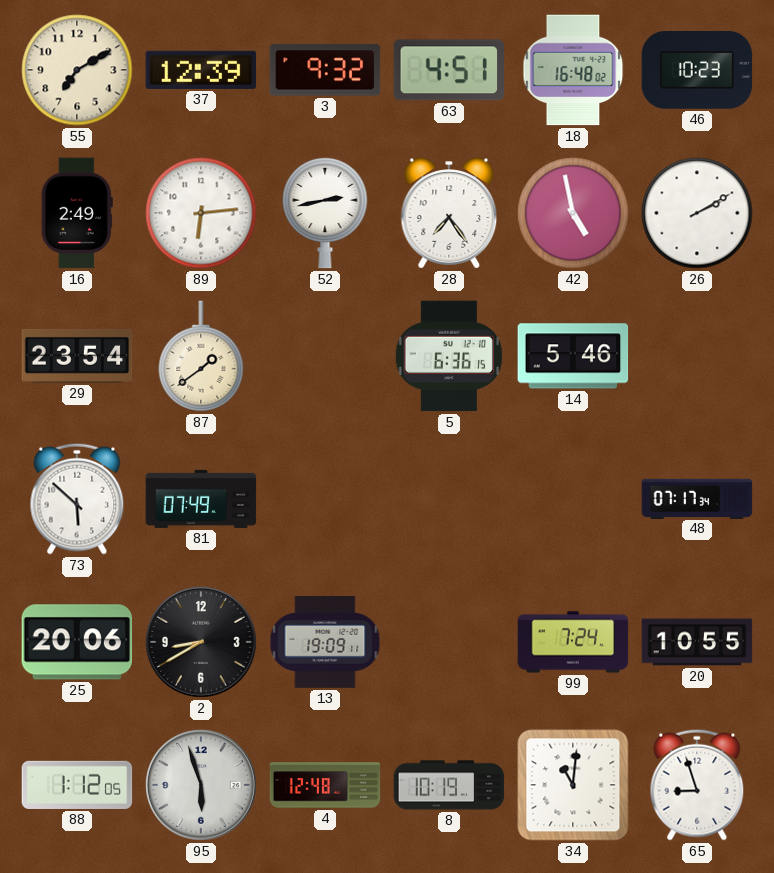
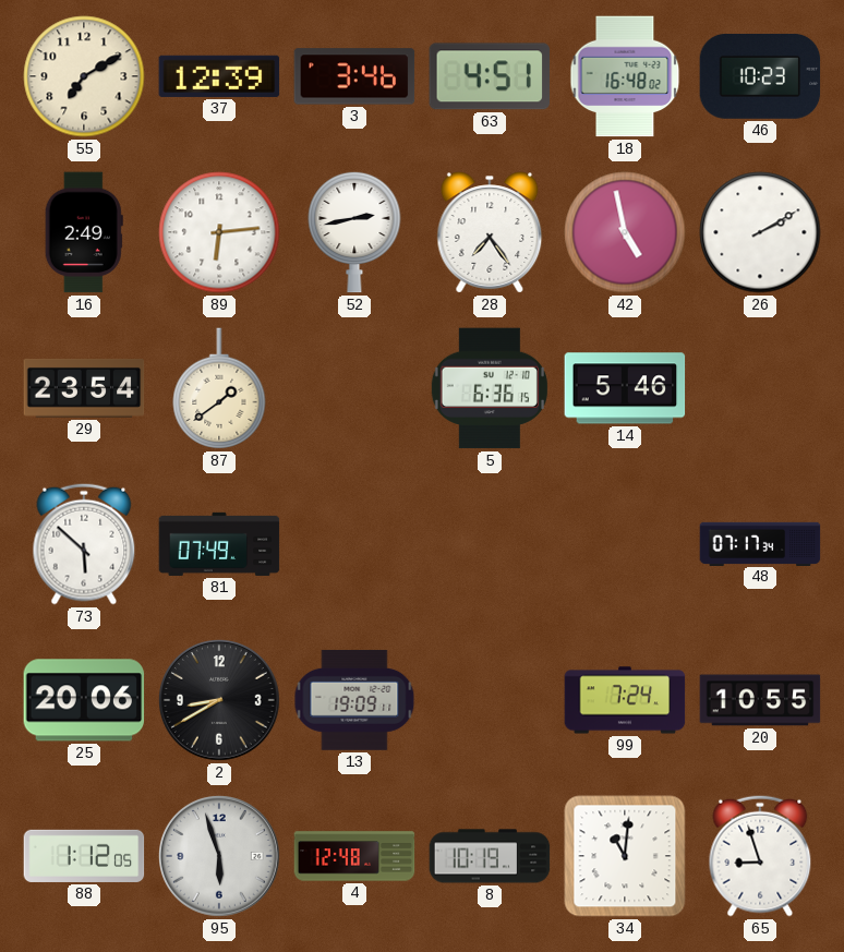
3: 9:32 -> 3:46 (354, 76)
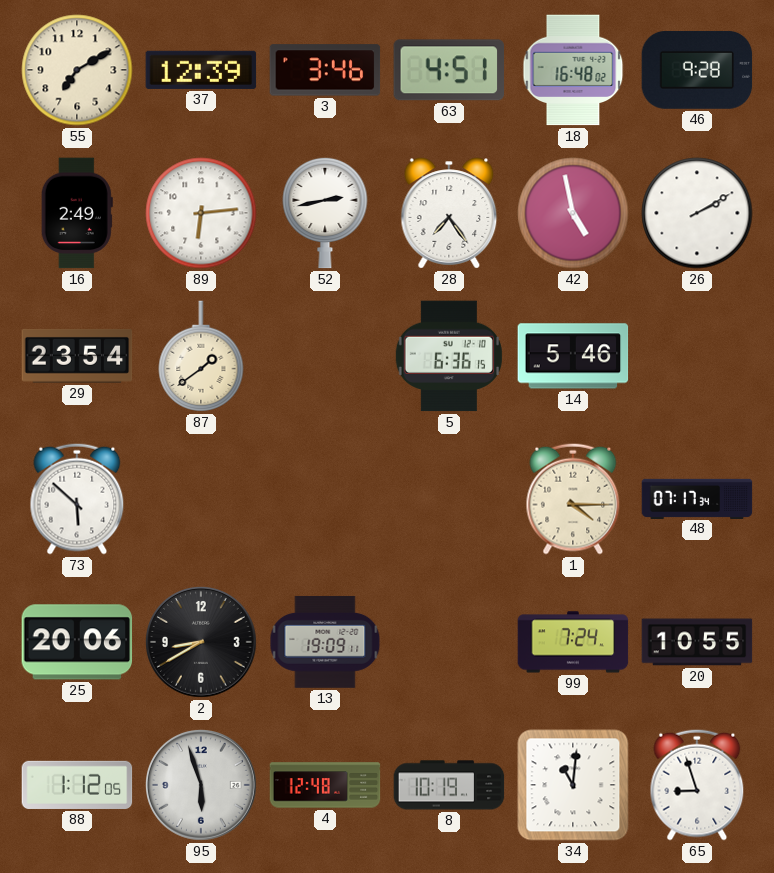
46: 10:23 -> 9:28 (697, 70)
81: 07:49 -> none (219, 544)
1: none -> 4:15 (573, 499)
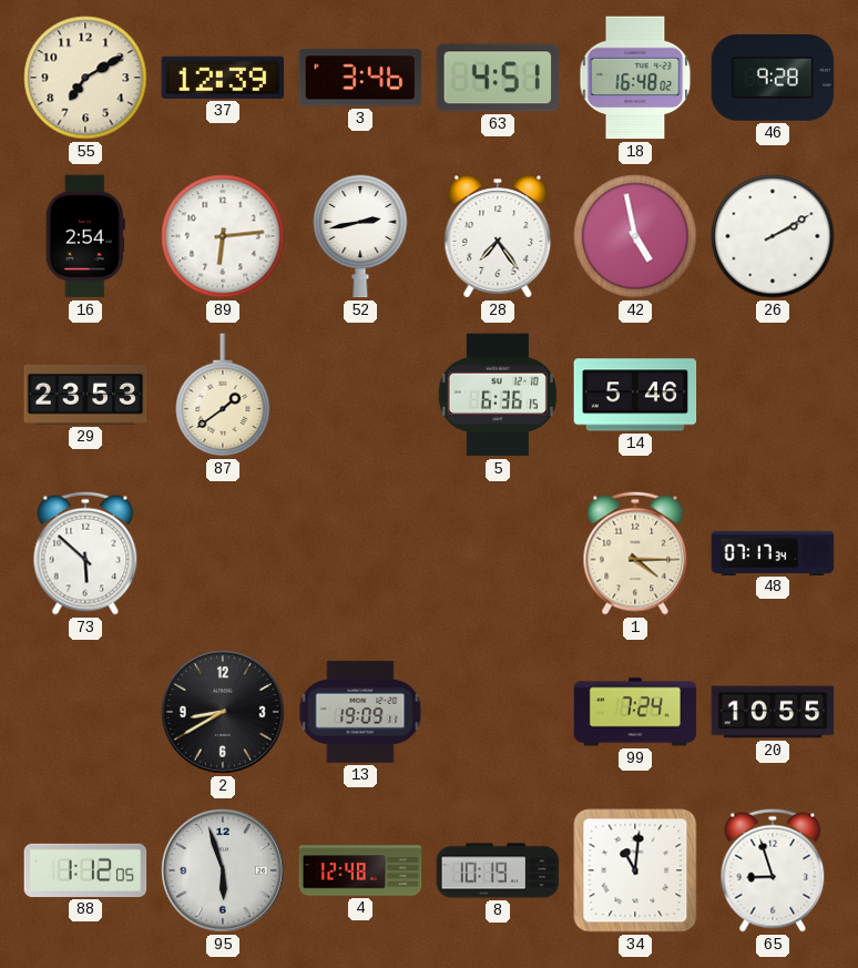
16: 2:49 -> 2:54 (85, 236)
29: 23:54 -> 23:53 (85, 395)
25: 20:06 -> none (77, 642)
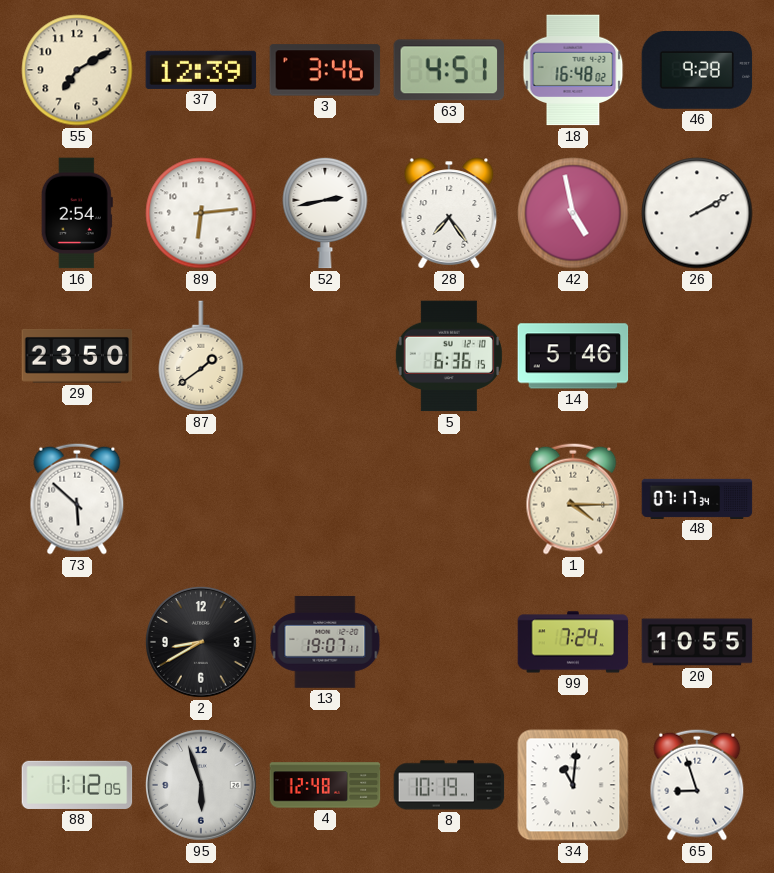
29: 23:53 -> 23:50 (77, 356)
13: 19:09 -> 19:07 (325, 642)
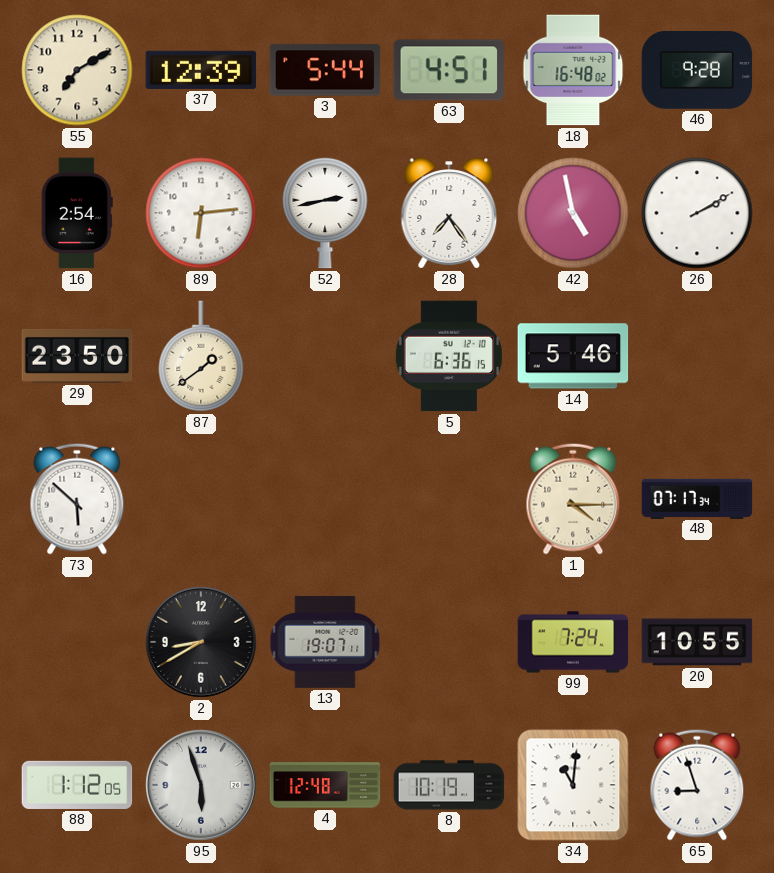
3: 3:46 -> 5:44 (325, 70)
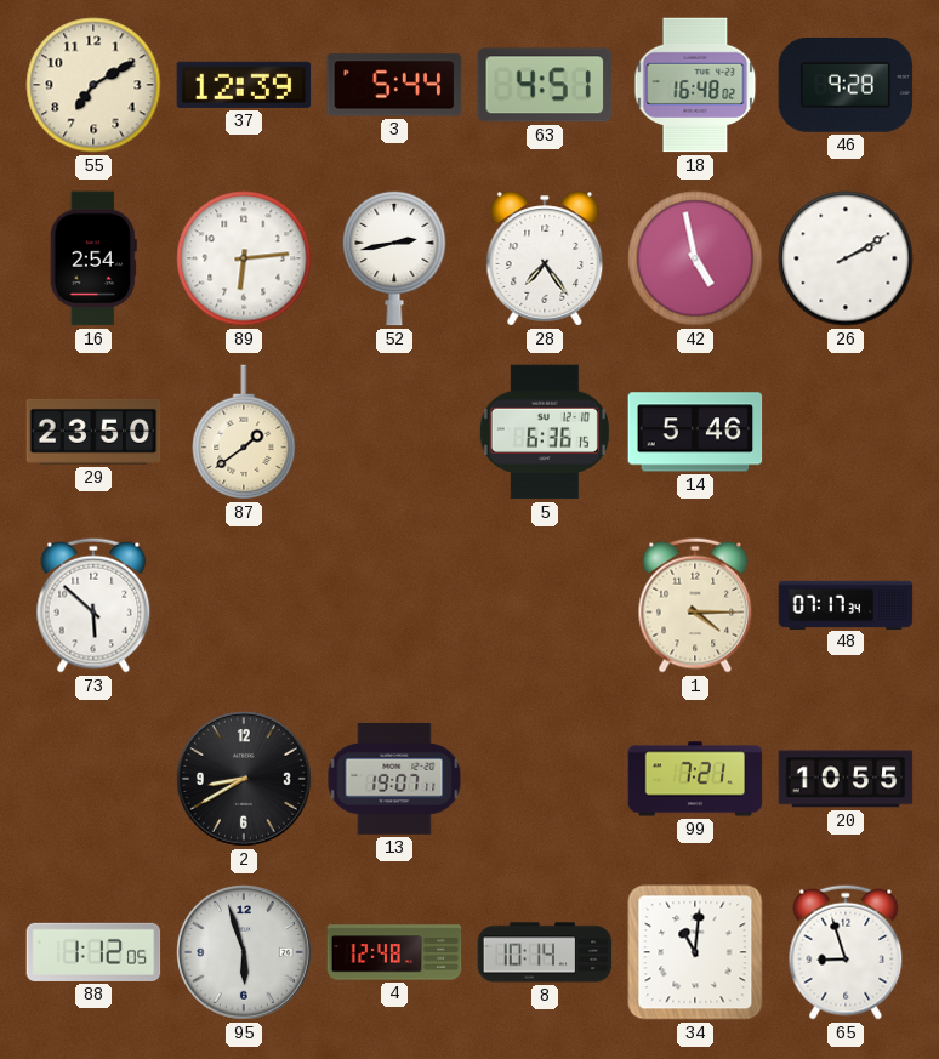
99: 7:24 -> 7:21 (695, 779)
8: 10:19 -> 10:14 (545, 952)
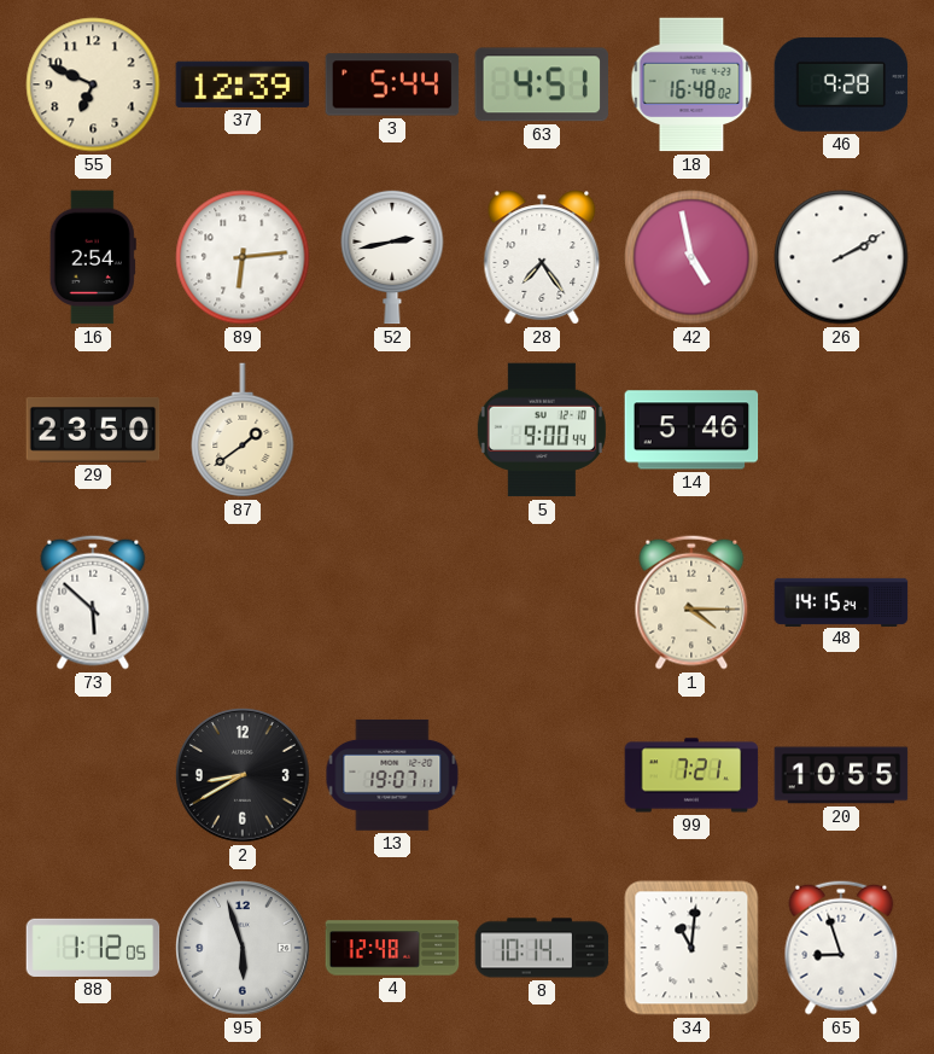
55: 7:10 -> 6:49 (93, 85)
5: 6:36 -> 9:00 (542, 430)
48: 07:17 -> 14:15 (841, 601)
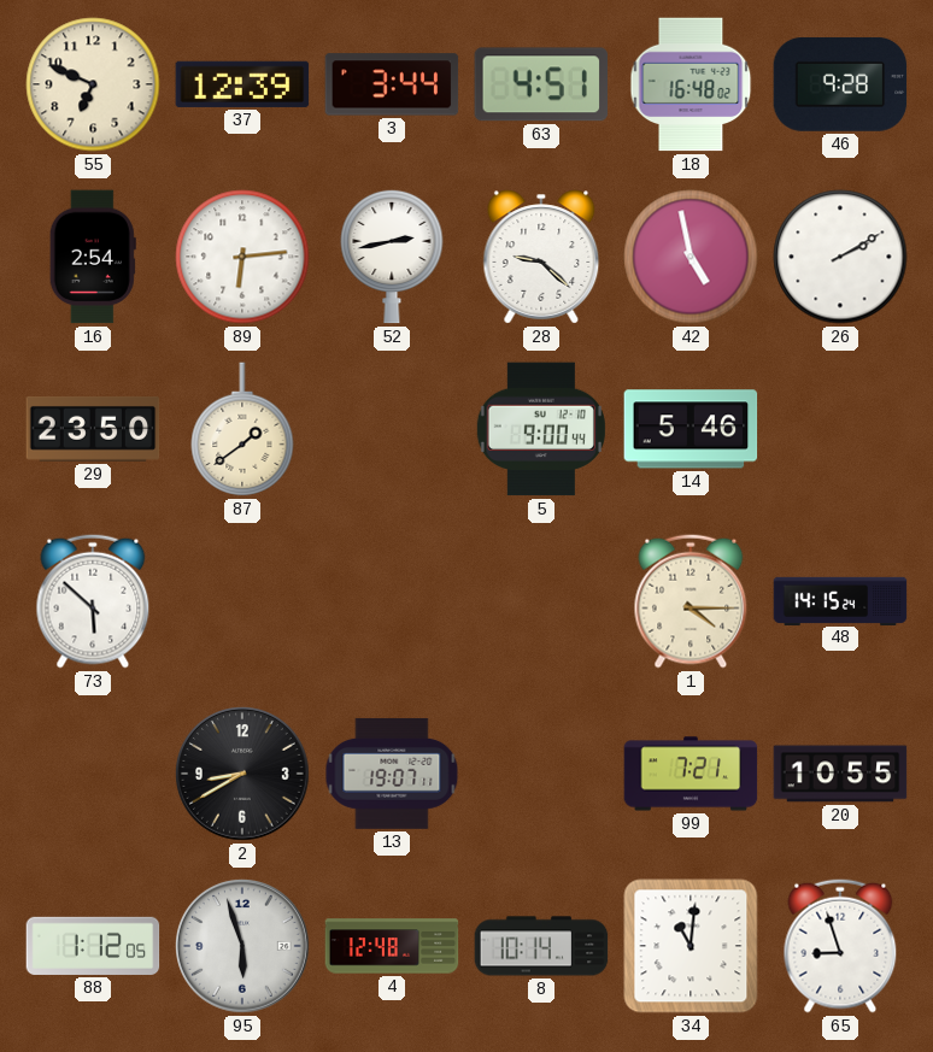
3: 5:44 -> 3:44 (392, 84)
28: 7:24 -> 9:22 (541, 257)
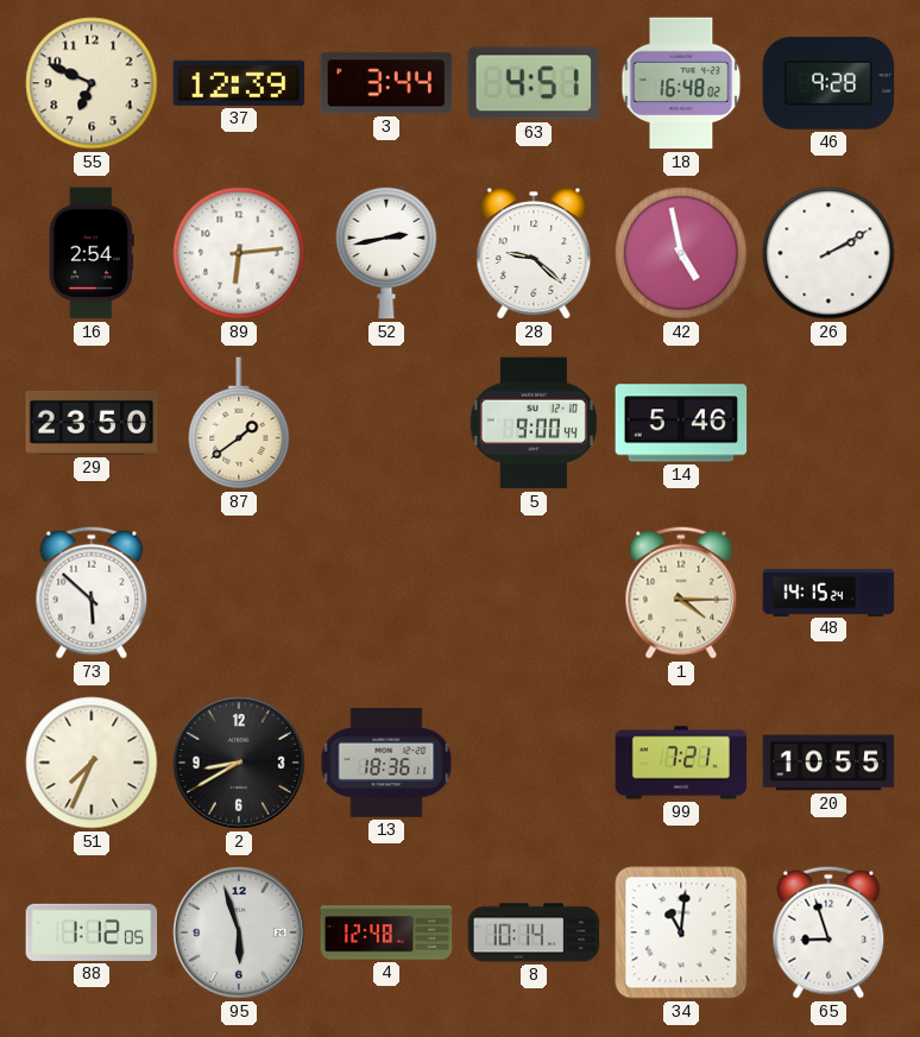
51: none -> 7:34 (92, 763)
13: 19:07 -> 18:36 (386, 763)
